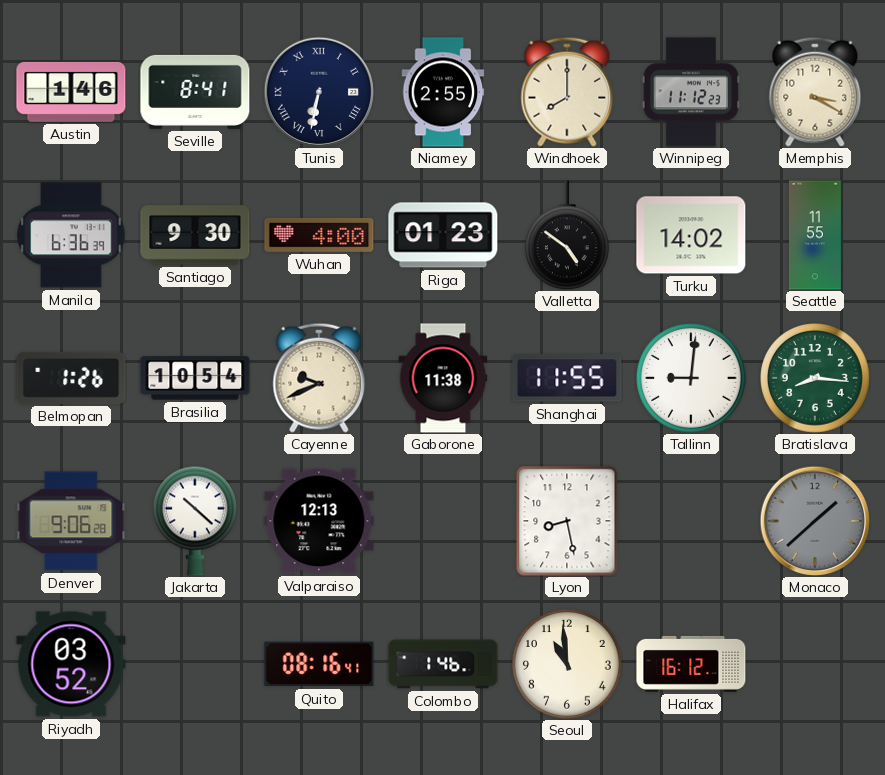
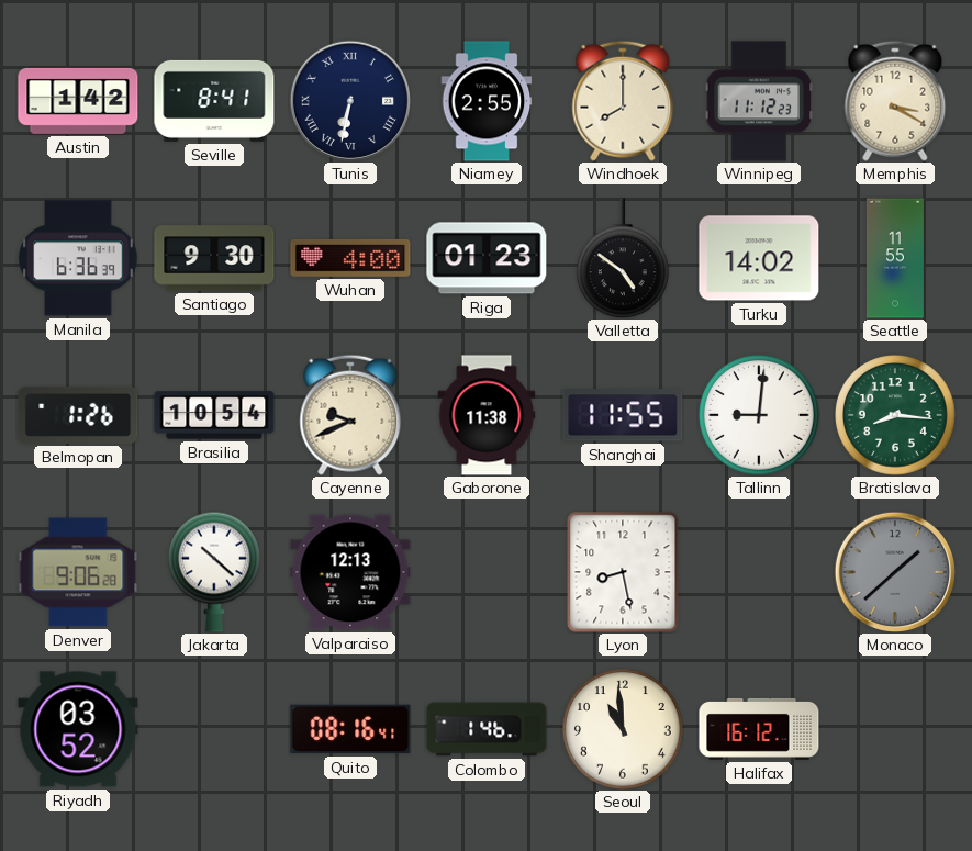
Austin: 1:46 -> 1:42 (78, 101)
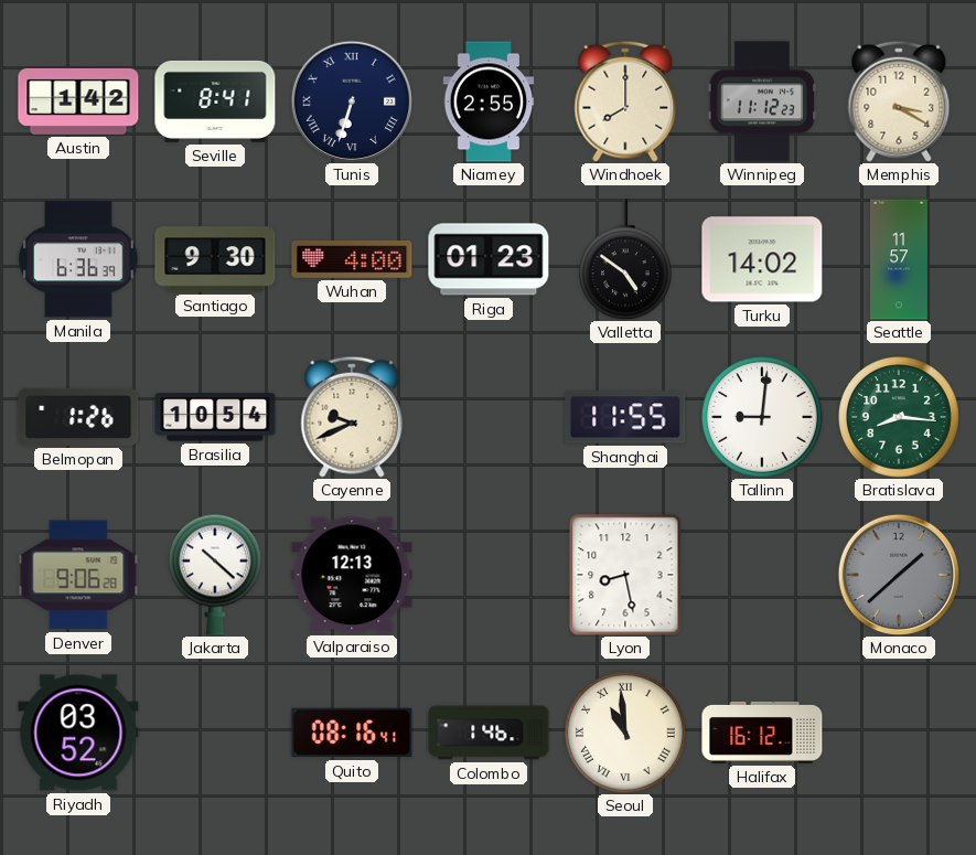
Tunis: 6:32 -> 6:33 (352, 101)
Seattle: 11:55 -> 11:57 (899, 259)
Gaborone: 11:38 -> none (487, 415)
Seoul numerals: Arabic -> Roman (626, 734)
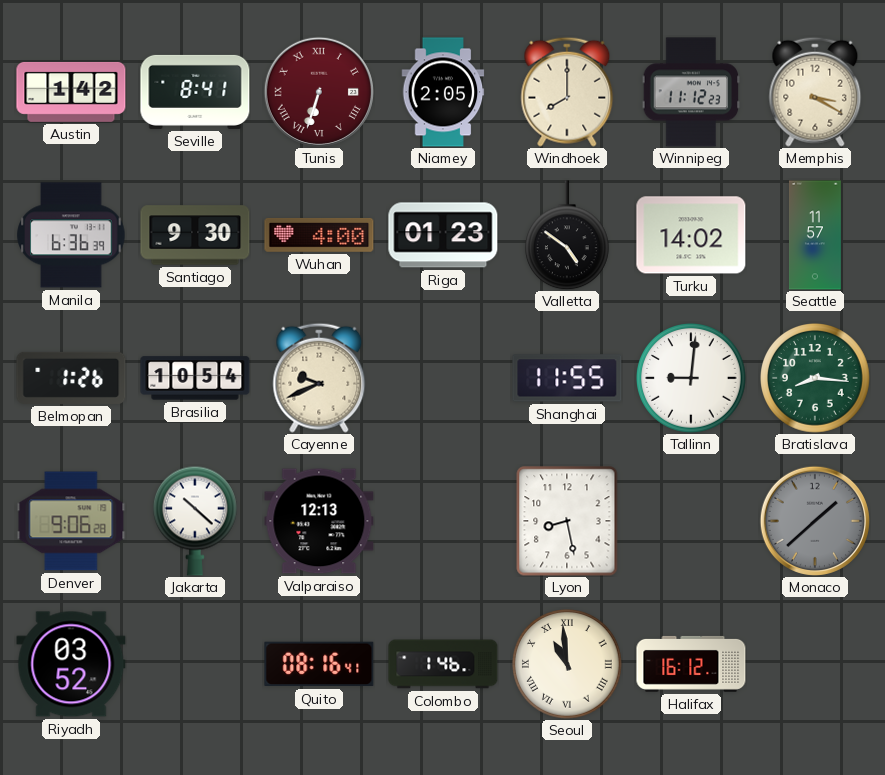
Tunis dial: navy -> burgundy (319, 92)
Niamey: 2:55 -> 2:05 (443, 92)
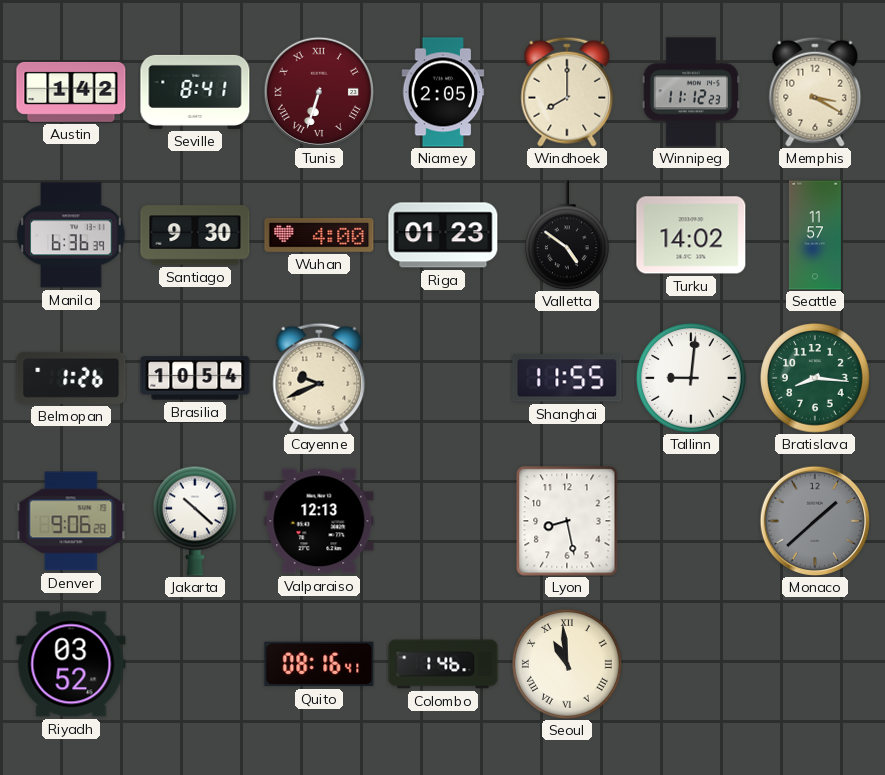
Halifax: 16:12 -> none (691, 664)
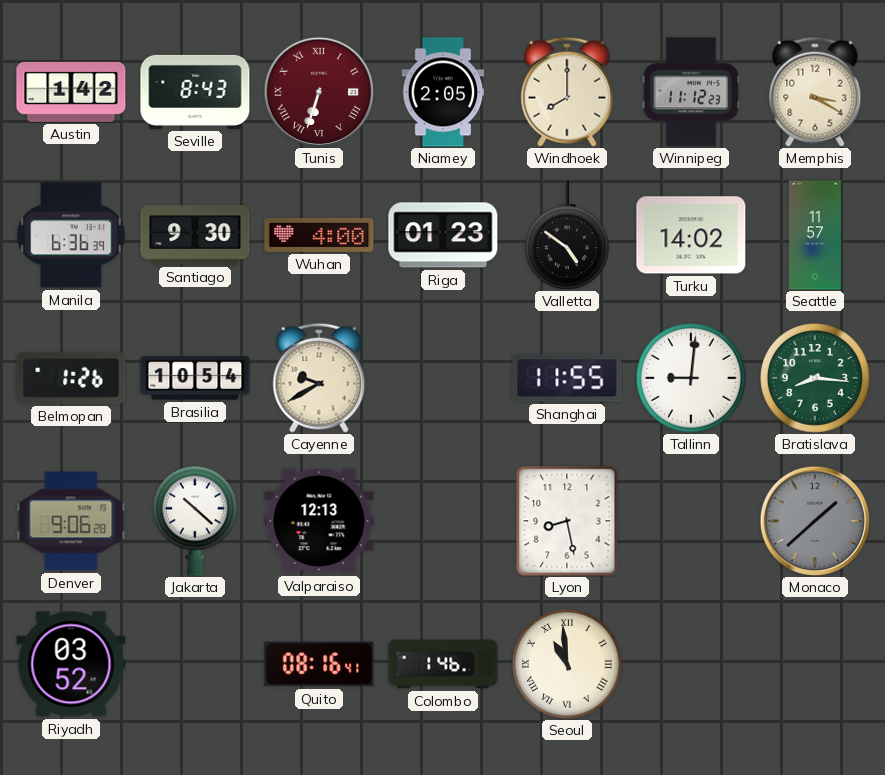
Seville: 8:41 -> 8:43 (195, 92)
Cayenne: 9:41 -> 9:40 (319, 378)
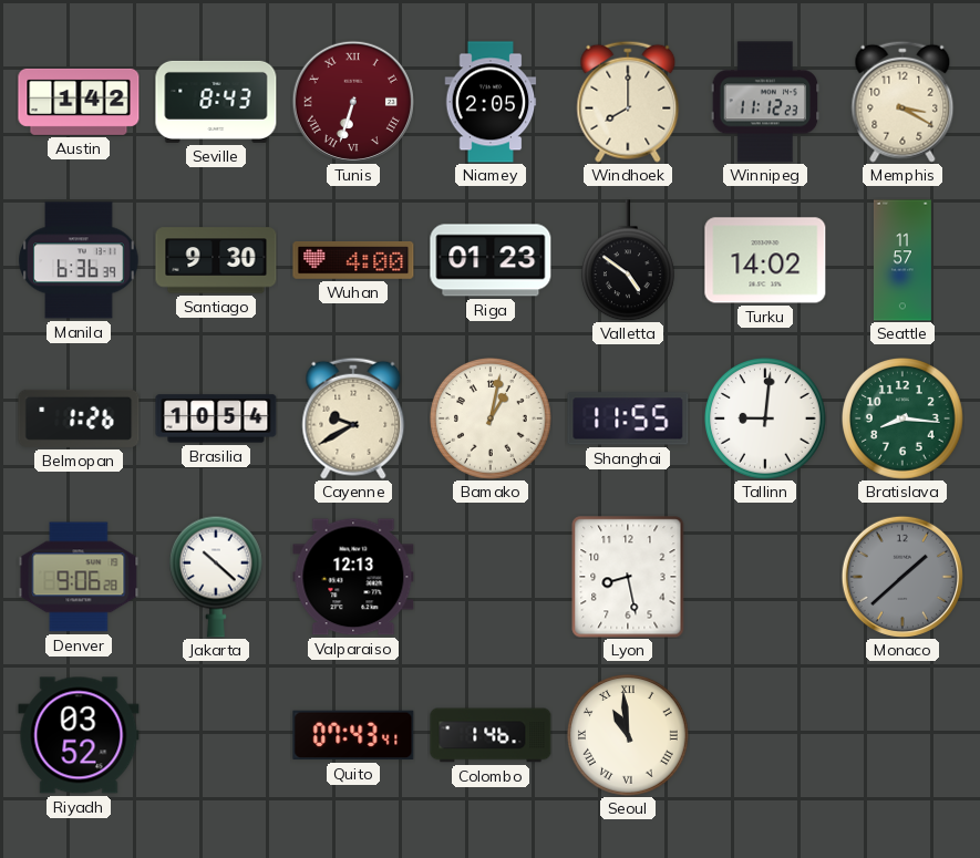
Bamako: none -> 1:02 (492, 420)
Quito: 08:16 -> 07:43 (353, 735)
